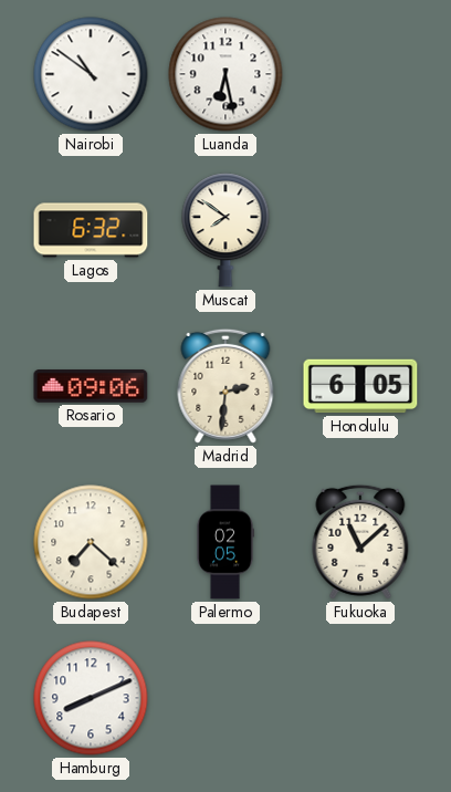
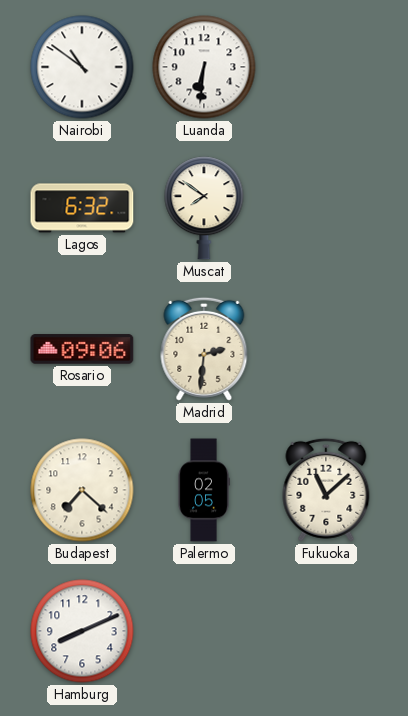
Luanda: 6:28 -> 6:31 (204, 67)
Honolulu: 6:05 -> none (360, 386)
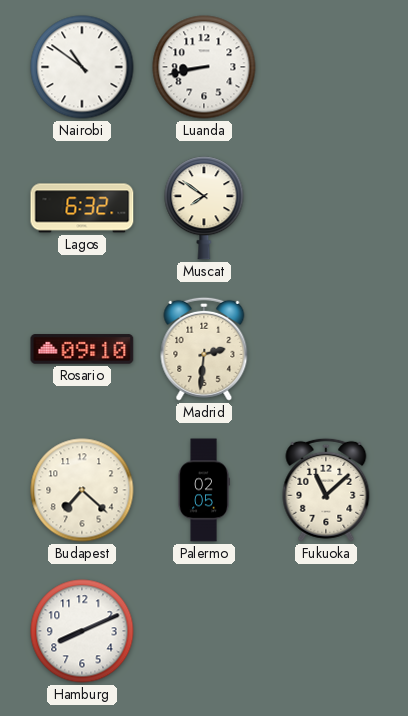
Luanda: 6:31 -> 8:43 (204, 67)
Rosario: 09:06 -> 09:10 (82, 349)
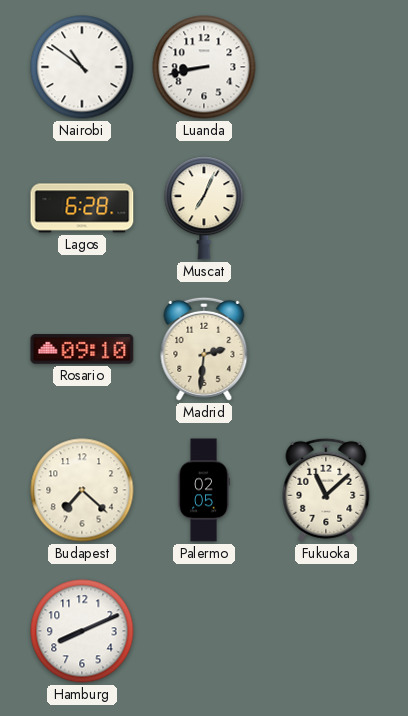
Lagos: 6:32 -> 6:28 (82, 208)
Muscat: 7:51 -> 7:04 (204, 208)
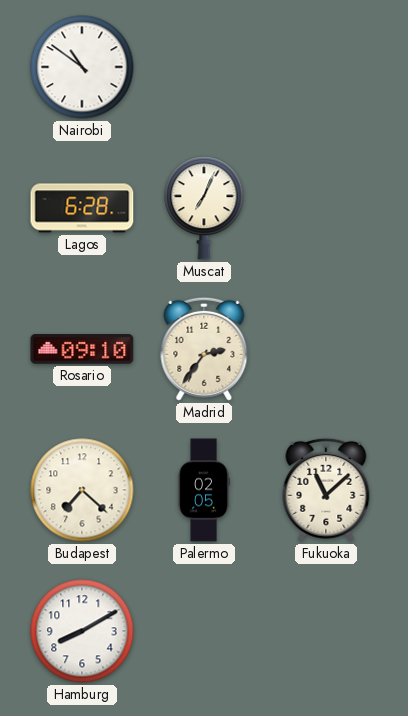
Luanda: 8:43 -> none (204, 67)
Madrid: 2:31 -> 2:36 (204, 349)
Hamburg: 8:11 -> 8:10 (82, 631)
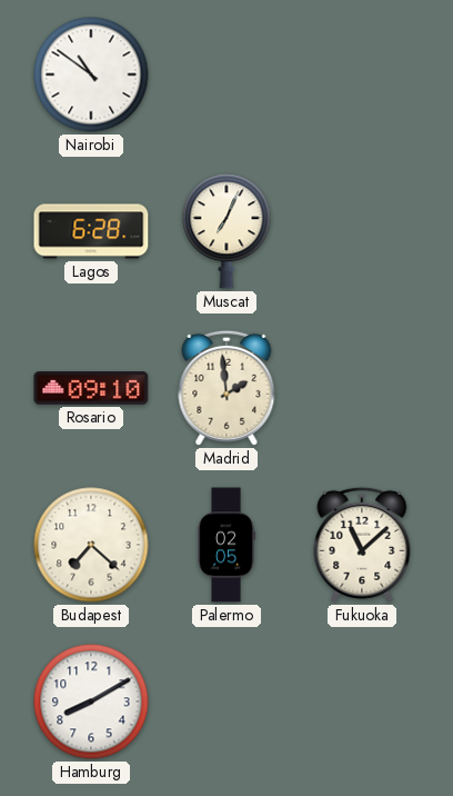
Madrid: 2:36 -> 1:59 (226, 388)
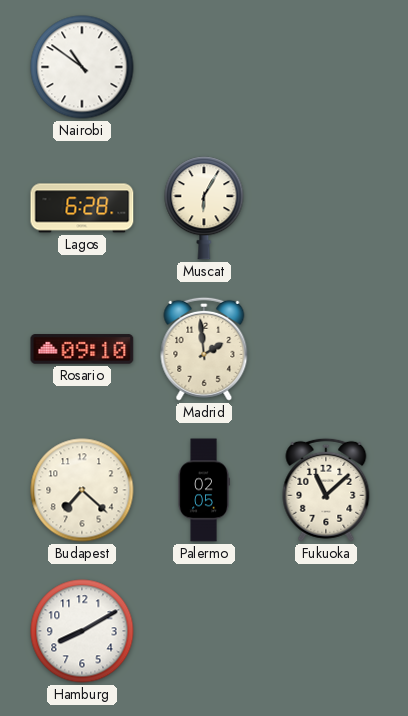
Muscat: 7:04 -> 6:05 (204, 208)
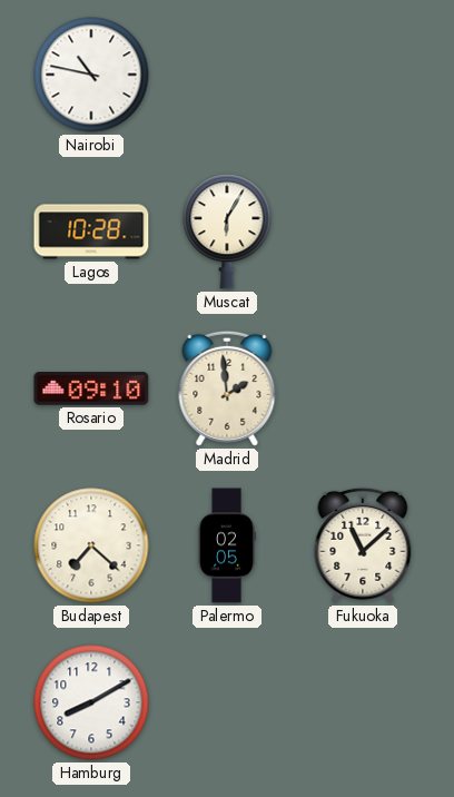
Nairobi: 10:51 -> 10:47 (91, 75)
Lagos: 6:28 -> 10:28 (91, 232)
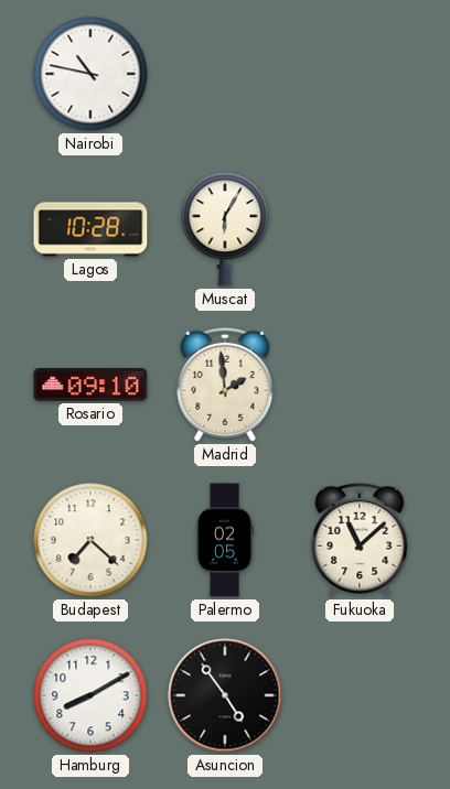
Asuncion: none -> 4:54 (225, 695)
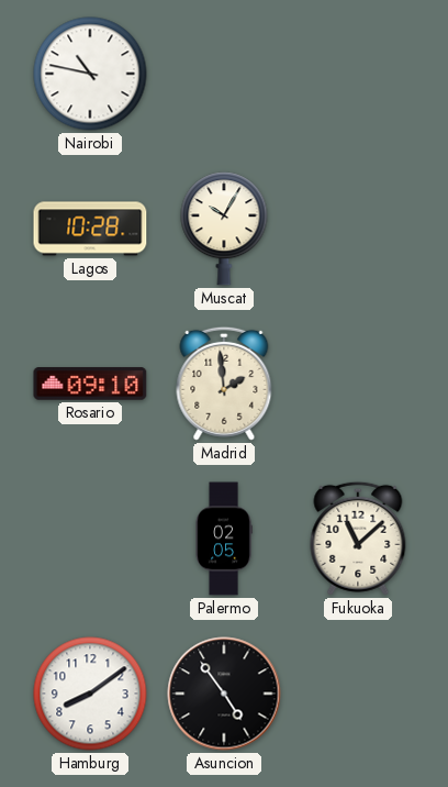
Muscat: 6:05 -> 10:05 (224, 229)
Budapest: 7:22 -> none (90, 540)
Hamburg: 8:10 -> 8:09 (90, 694)
